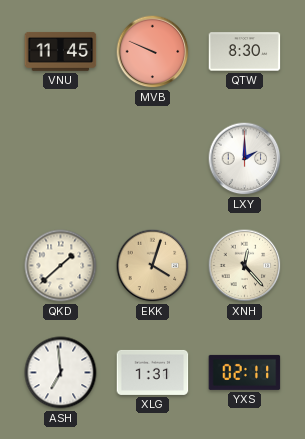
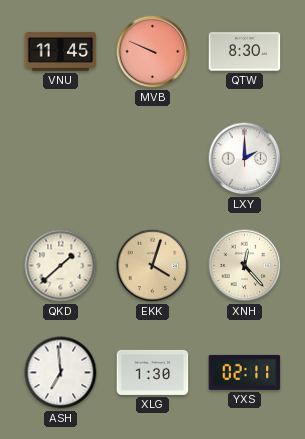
XLG: 1:31 -> 1:30 (153, 372)
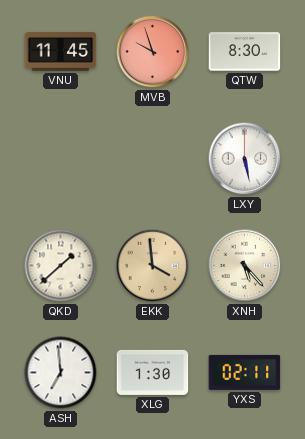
MVB: 9:49 -> 9:57 (153, 52)
LXY: 2:00 -> 5:28 (245, 159)
EKK: 4:03 -> 3:59 (153, 266)
XNH: 12:23 -> 5:23 (245, 266)
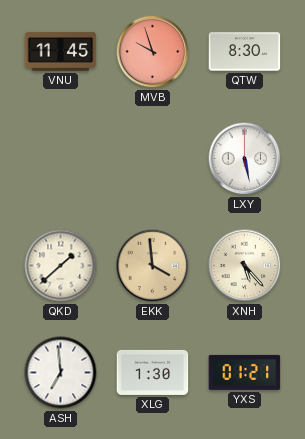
YXS: 02:11 -> 01:21 (245, 372)
